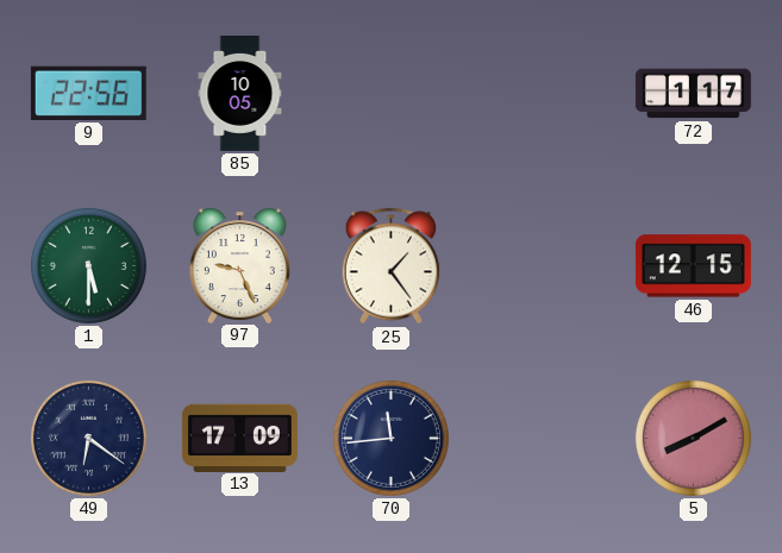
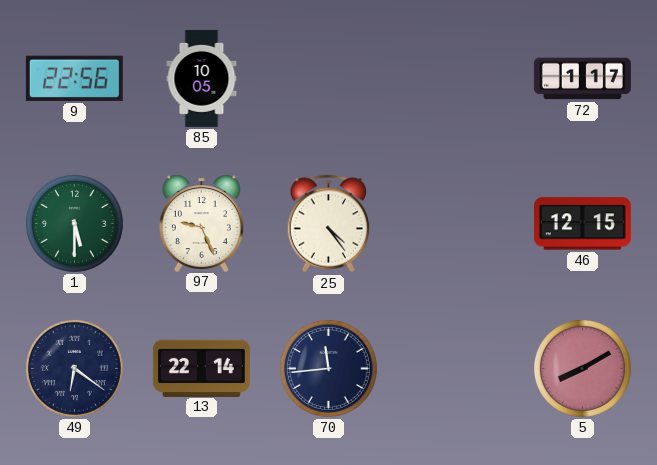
25: 1:24 -> 4:24 (329, 224)
13: 17:09 -> 22:14 (201, 368)
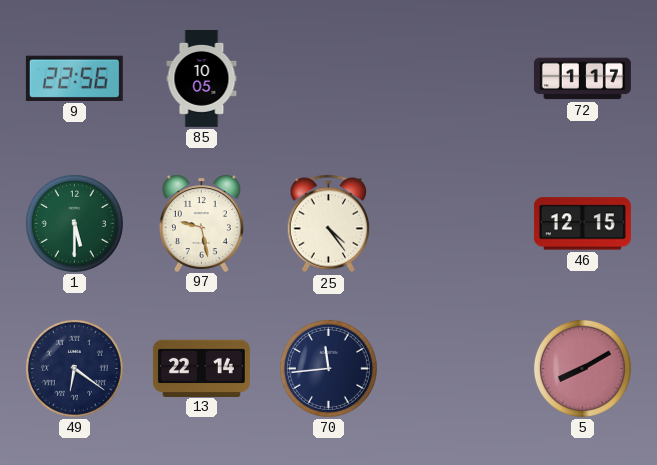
97: 9:26 -> 9:28 (201, 223)
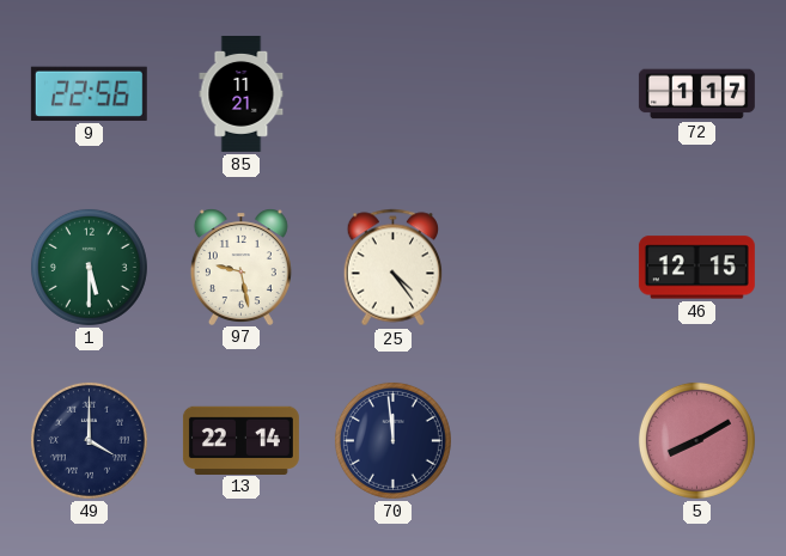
85: 10:05 -> 11:21 (242, 93)
49: 6:21 -> 4:00 (89, 440)
70: 11:44 -> 11:59 (392, 440)
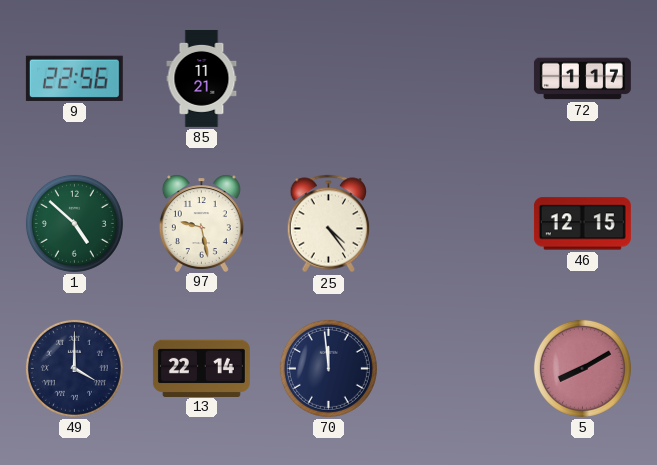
1: 5:30 -> 4:52 (74, 223)
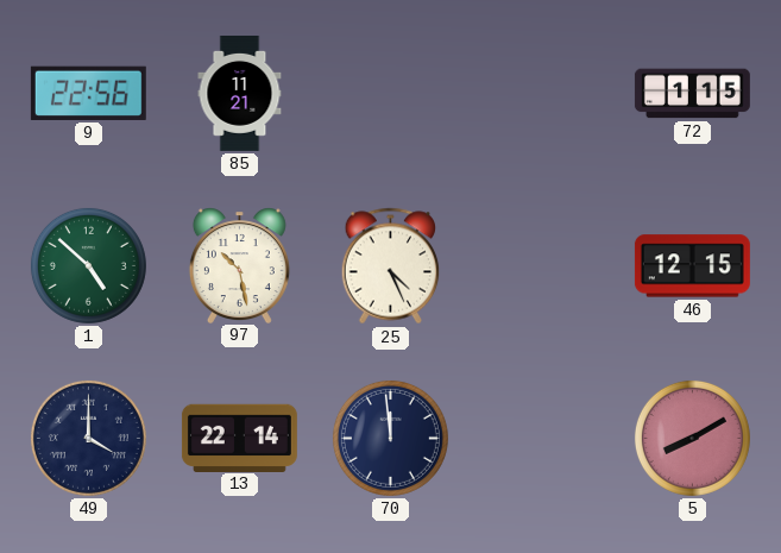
72: 1:17 -> 1:15 (692, 94)
97: 9:28 -> 10:28 (239, 265)
25: 4:24 -> 4:26 (391, 266)
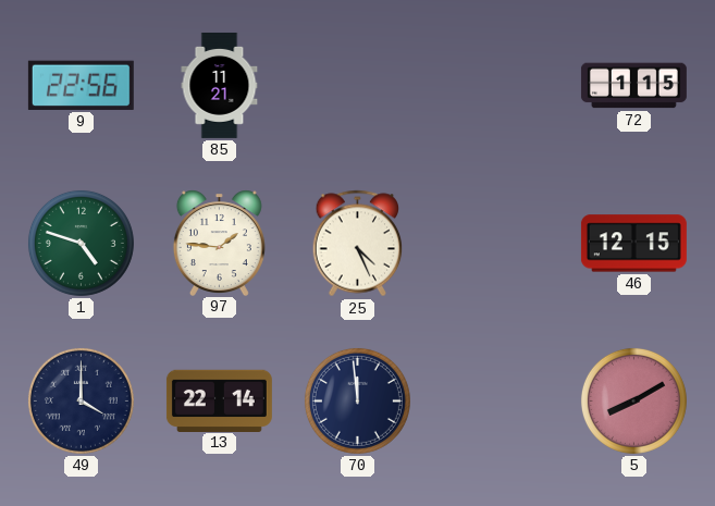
1: 4:52 -> 4:48 (81, 243)
97: 10:28 -> 1:46 (219, 243)
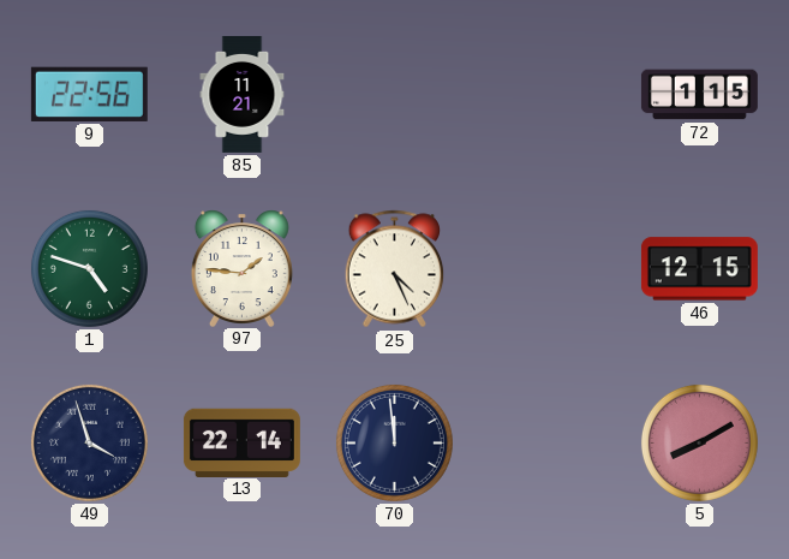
49: 4:00 -> 3:57 (89, 442)
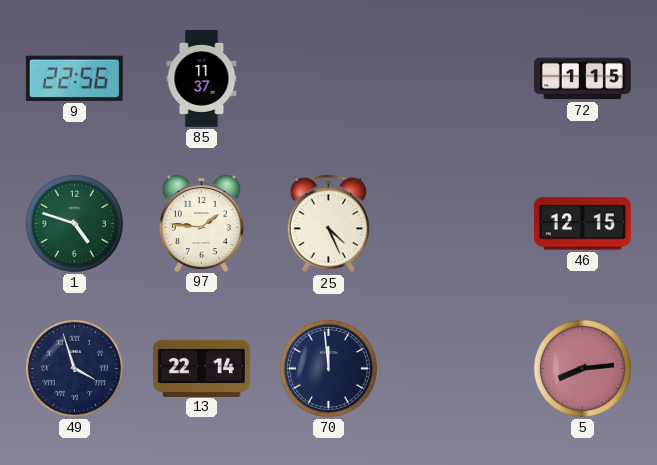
85: 11:21 -> 11:37 (202, 78)
5: 8:10 -> 8:14 (582, 368)
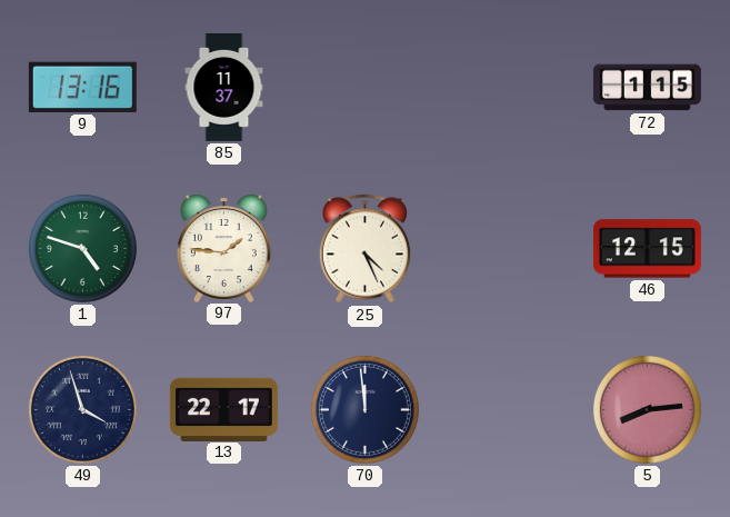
9: 22:56 -> 13:16 (82, 87)
13: 22:14 -> 22:17 (223, 409)
